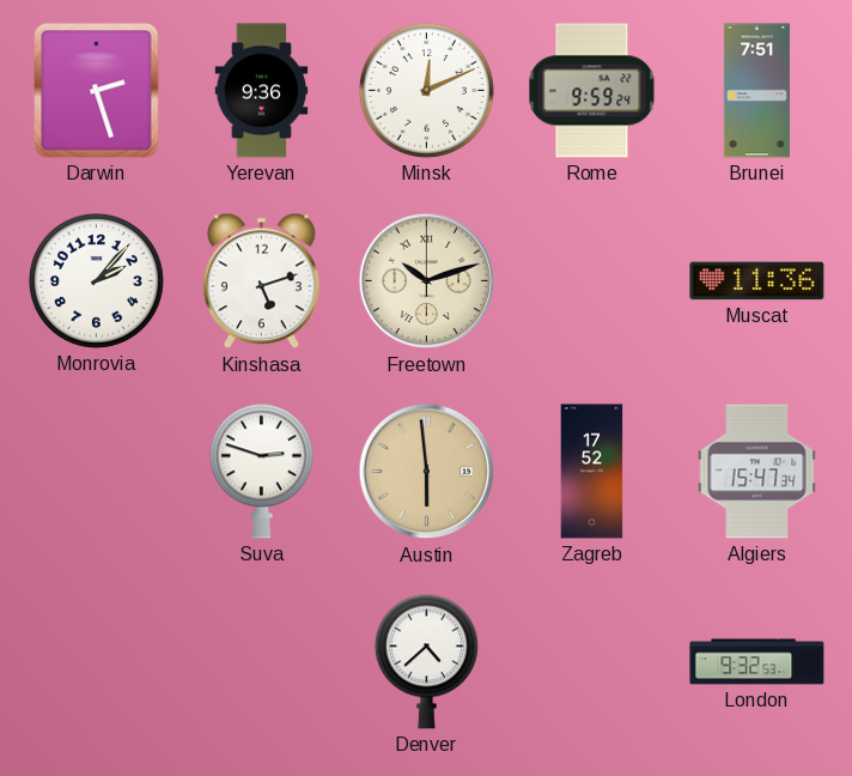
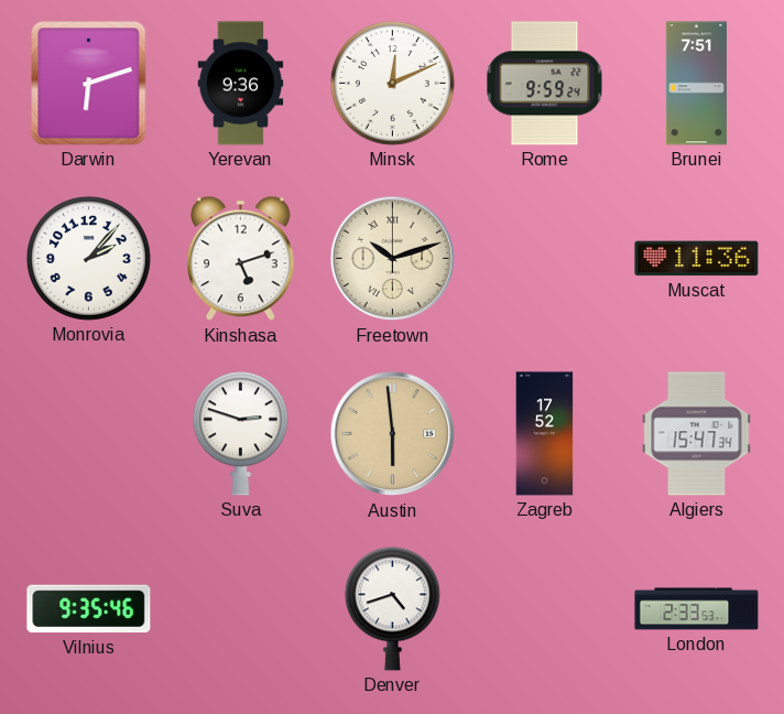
Darwin: 2:27 -> 6:12 (89, 84)
Vilnius: none -> 9:35 (89, 609)
Denver: 4:38 -> 4:42 (392, 608)
London: 9:32 -> 2:33 (697, 609)
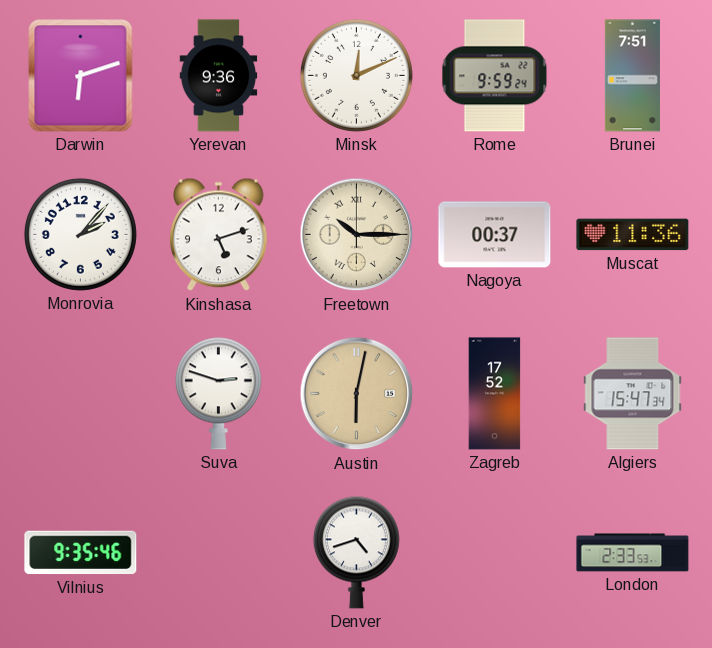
Freetown: 10:12 -> 10:15 (357, 235)
Nagoya: none -> 00:37 (495, 235)
Austin: 5:59 -> 6:02 (357, 394)
